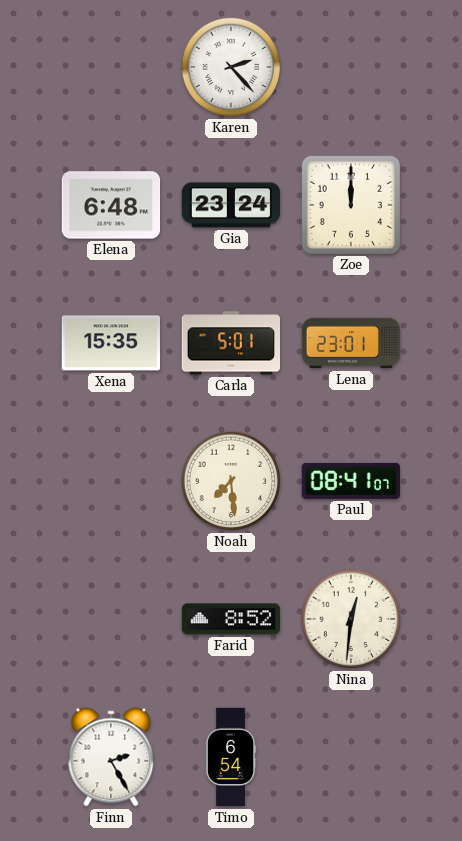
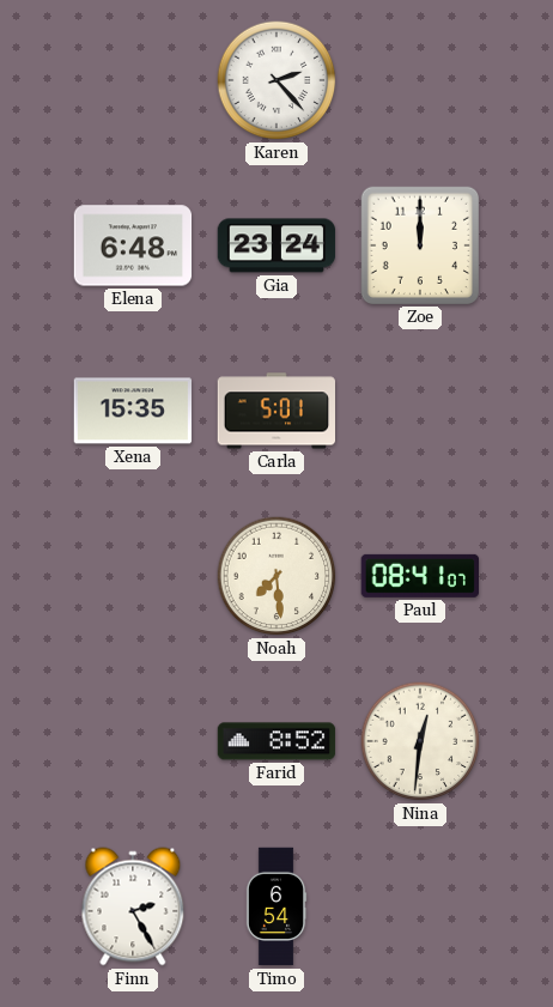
Lena: 23:01 -> none (351, 343)
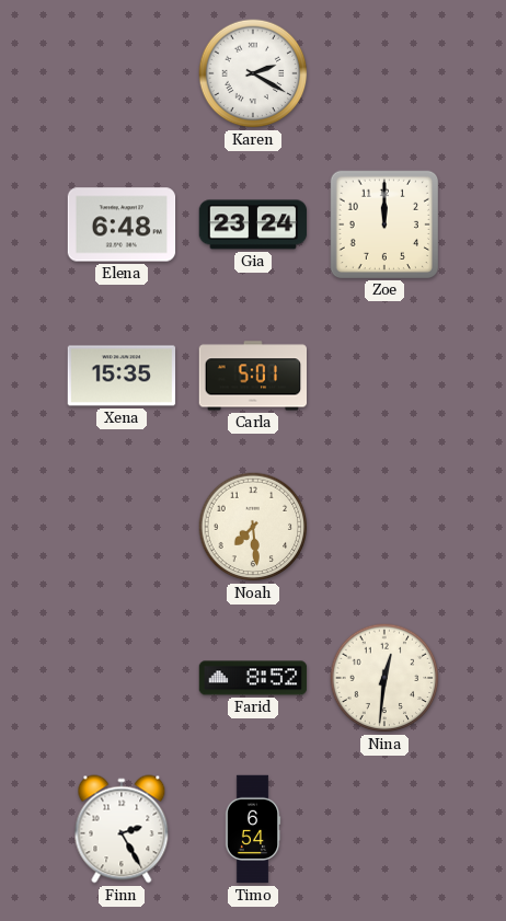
Karen: 2:23 -> 2:20 (253, 73)
Paul: 08:41 -> none (419, 576)
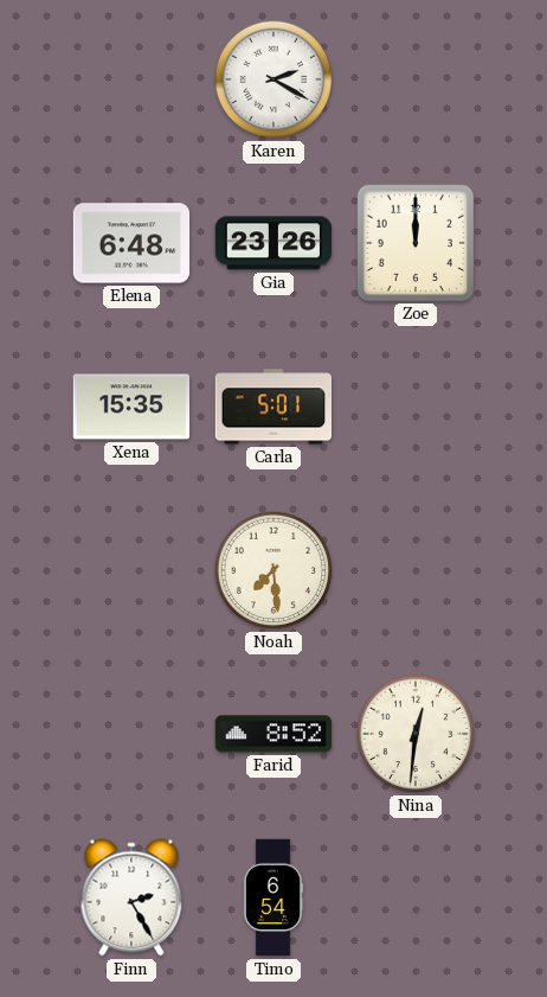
Gia: 23:24 -> 23:26 (273, 243)
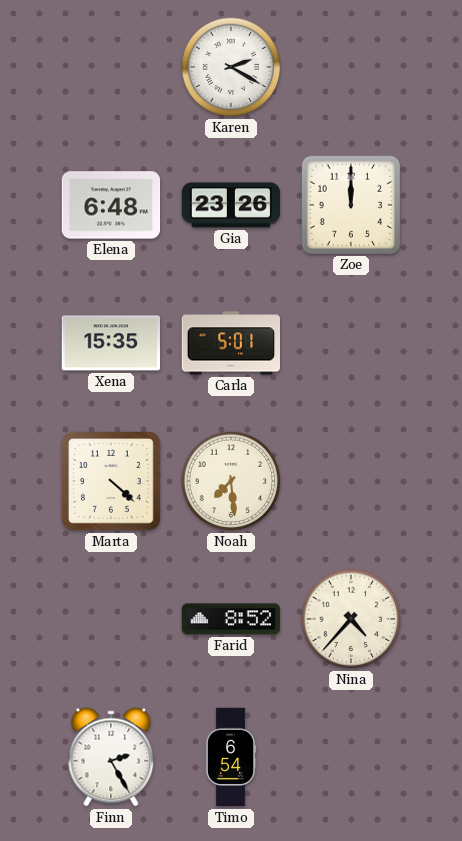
Marta: none -> 4:22 (112, 482)
Nina: 12:31 -> 4:37 (351, 619)
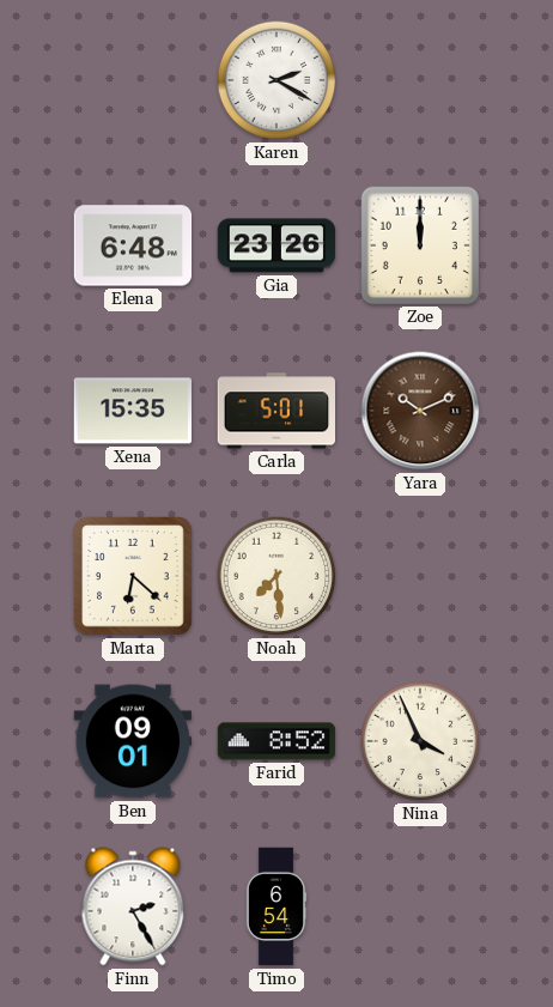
Yara: none -> 10:11 (420, 411)
Marta: 4:22 -> 6:22 (134, 577)
Ben: none -> 09:01 (132, 741)
Nina: 4:37 -> 3:56 (420, 741)
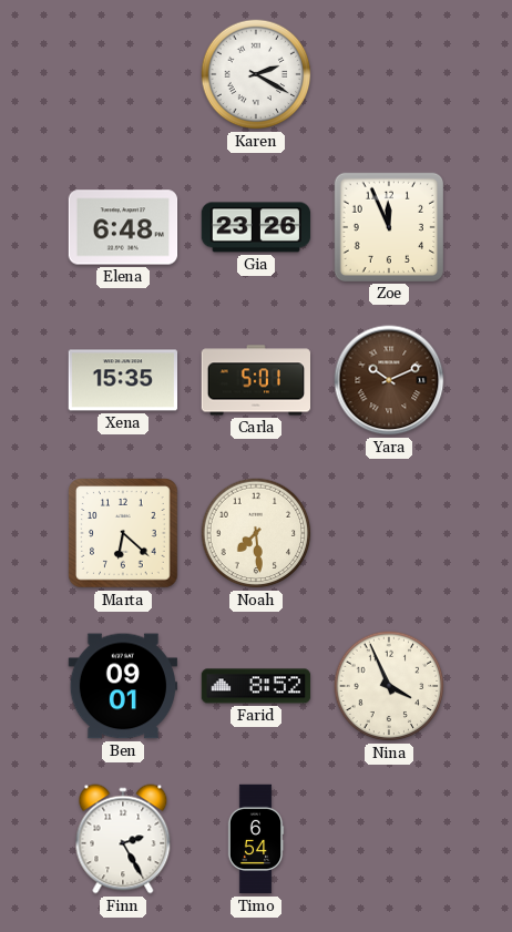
Zoe: 12:00 -> 11:56 (388, 226)
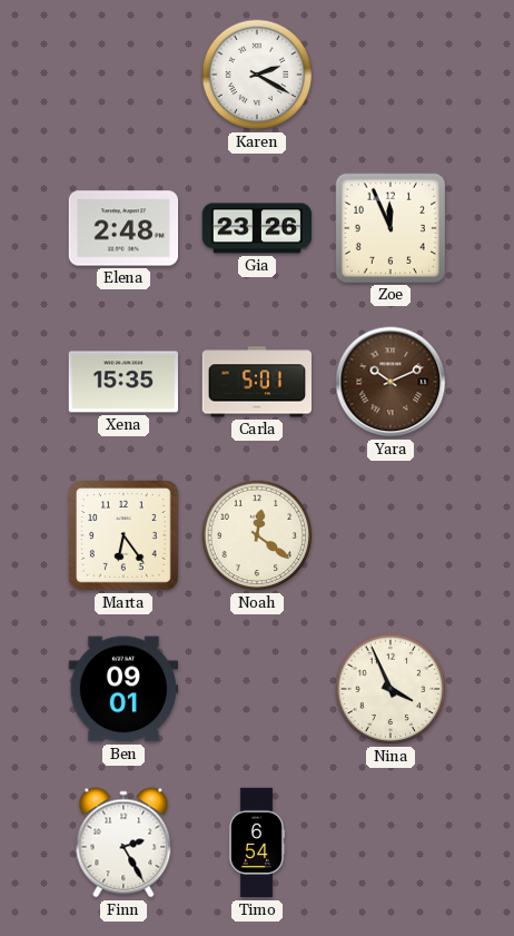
Elena: 6:48 -> 2:48 (123, 228)
Marta: 6:22 -> 6:24 (125, 536)
Noah: 7:29 -> 12:21 (257, 535)
Farid: 8:52 -> none (256, 686)
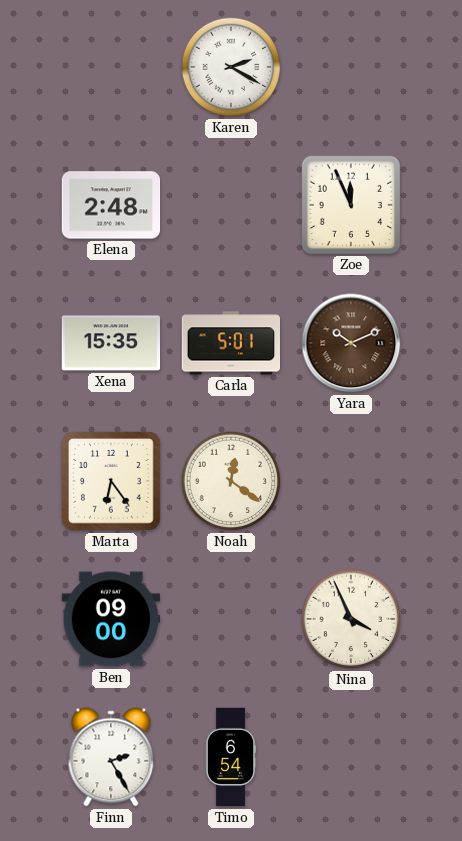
Gia: 23:26 -> none (257, 228)
Ben: 09:01 -> 09:00 (110, 619)
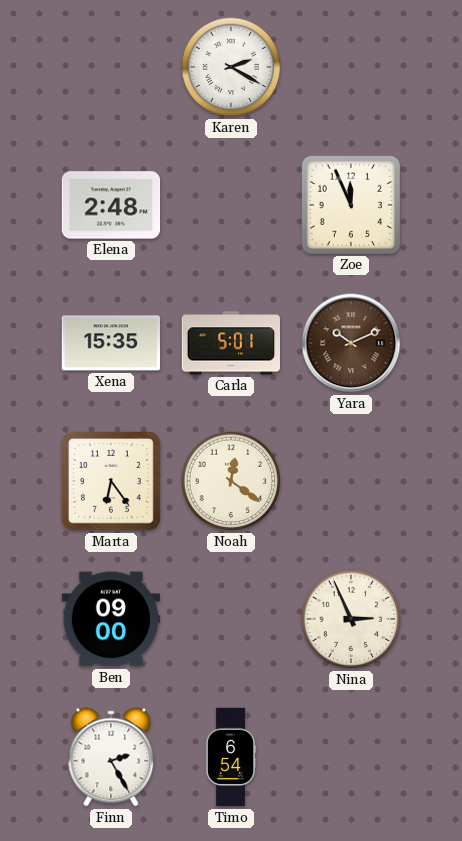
Nina: 3:56 -> 2:56 (351, 619)
